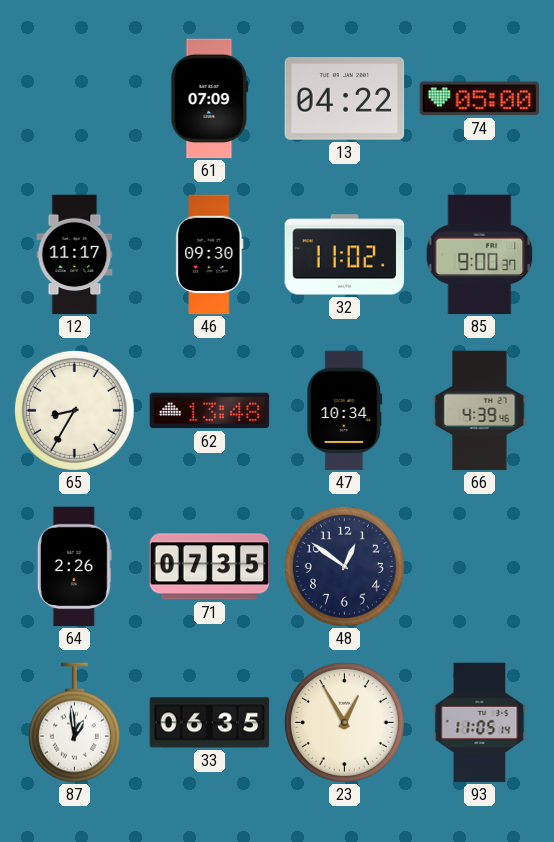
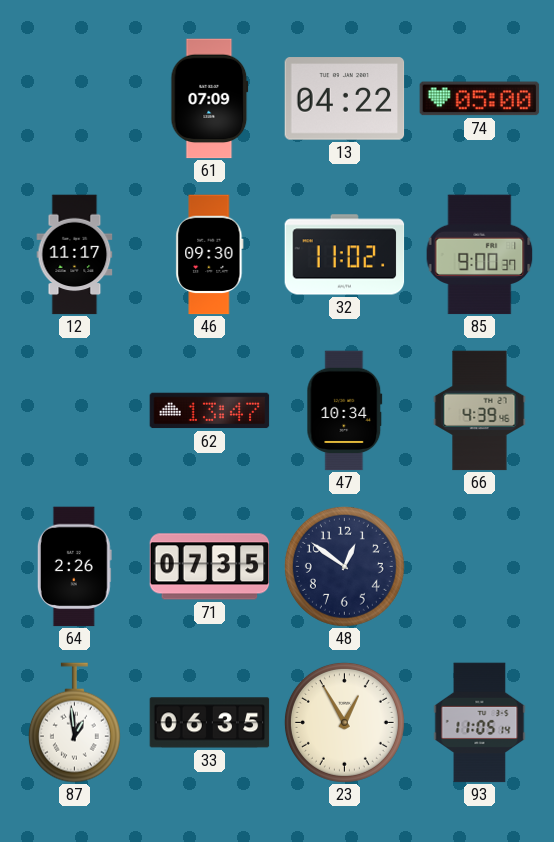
65: 8:35 -> none (74, 410)
62: 13:48 -> 13:47 (210, 411)
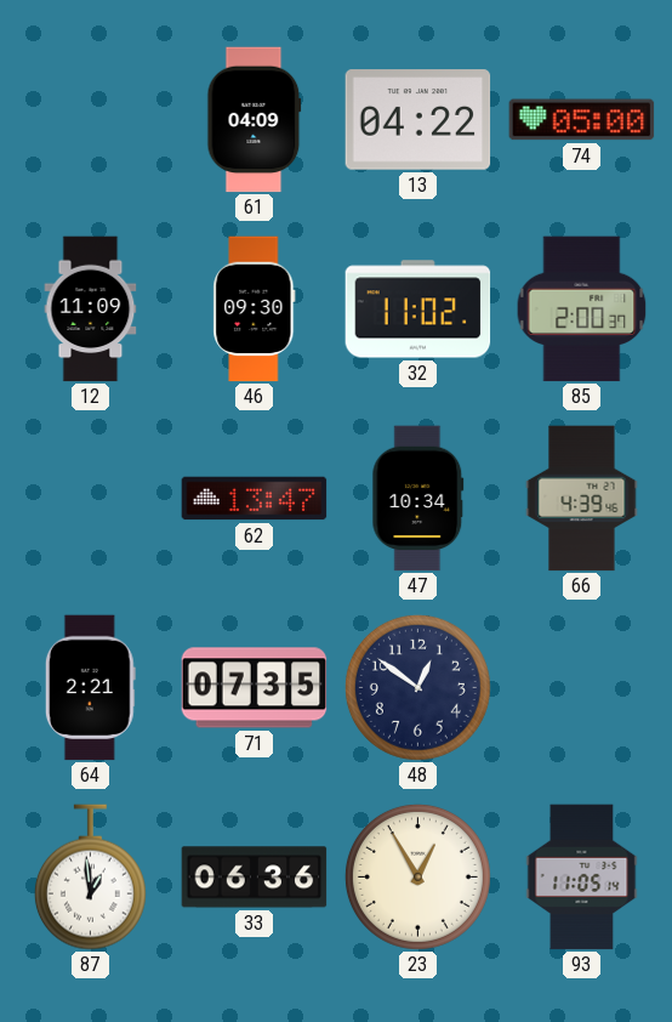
61: 07:09 -> 04:09 (255, 120)
12: 11:17 -> 11:09 (91, 310)
85: 9:00 -> 2:00 (582, 310)
64: 2:26 -> 2:21 (90, 688)
33: 06:35 -> 06:36 (255, 878)
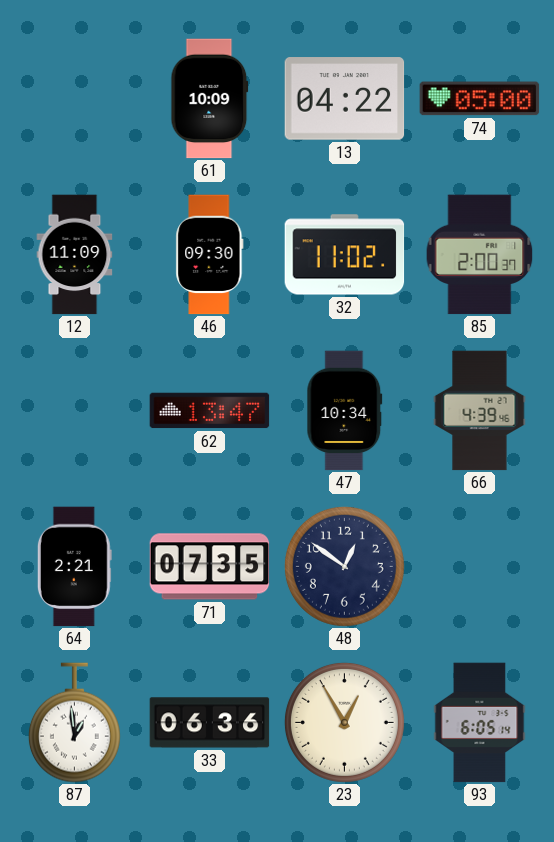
61: 04:09 -> 10:09 (210, 99)
93: 11:05 -> 6:05 (480, 723)
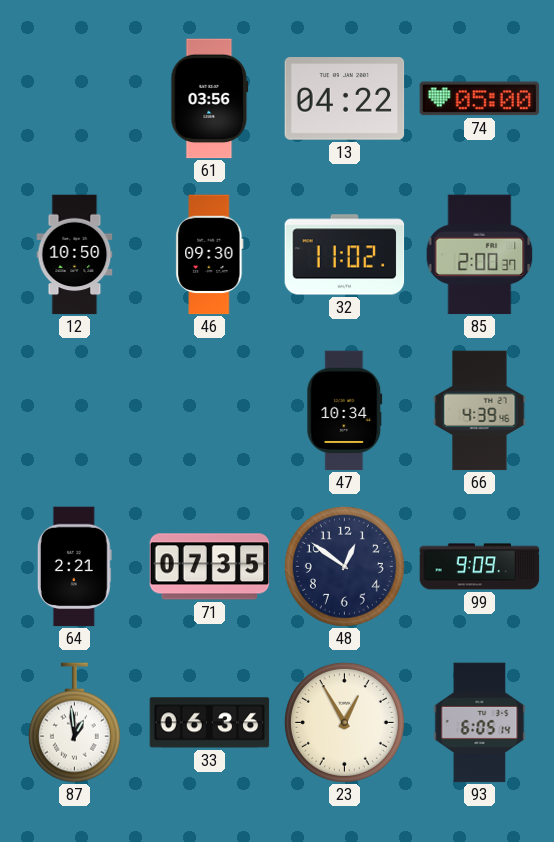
61: 10:09 -> 03:56 (210, 99)
12: 11:09 -> 10:50 (75, 255)
62: 13:47 -> none (210, 411)
99: none -> 9:09 (480, 567)
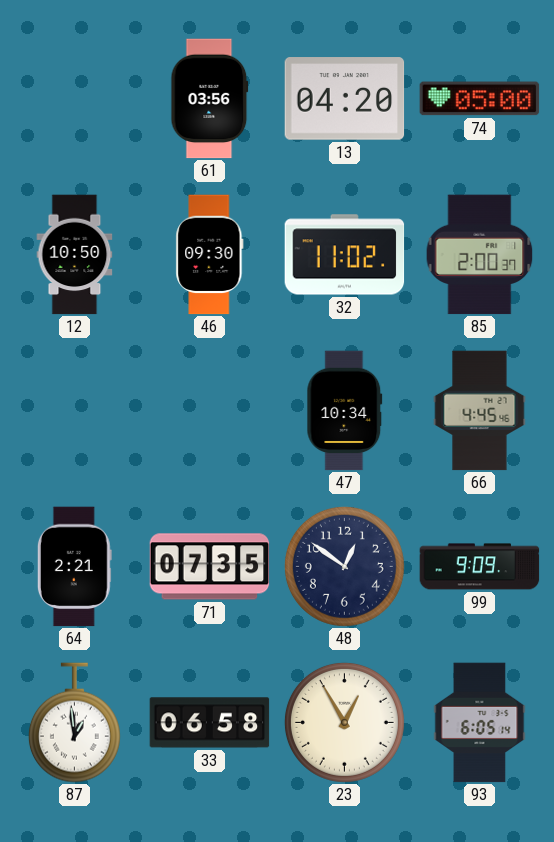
13: 04:22 -> 04:20 (345, 99)
66: 4:39 -> 4:45 (480, 411)
33: 06:36 -> 06:58 (210, 723)
